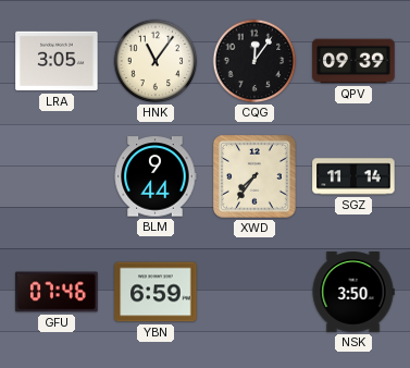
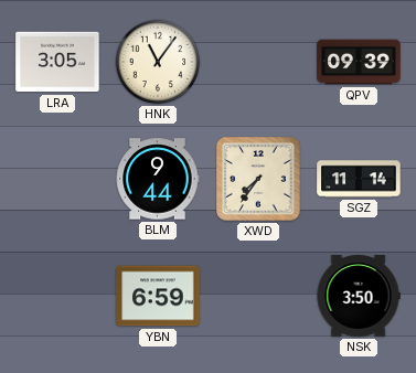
CQG: 12:06 -> none (254, 61)
GFU: 07:46 -> none (57, 292)
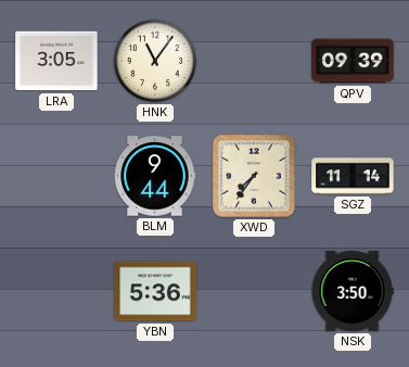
YBN: 6:59 -> 5:36 (155, 291)
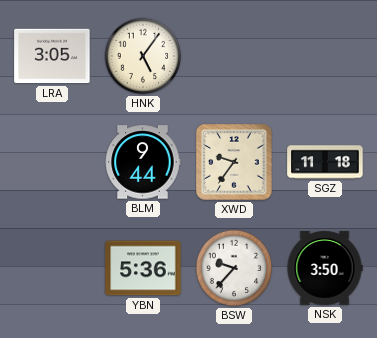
HNK: 11:06 -> 5:06 (143, 56)
QPV: 09:39 -> none (353, 61)
XWD: 7:36 -> 9:36 (235, 163)
SGZ: 11:14 -> 11:18 (325, 162)
BSW: none -> 9:37 (234, 268)
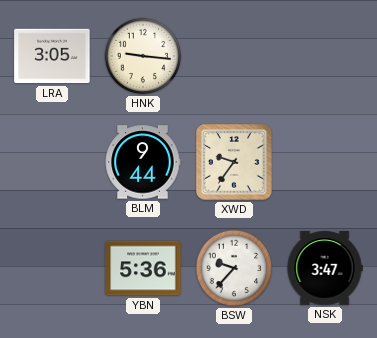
HNK: 5:06 -> 9:16 (143, 56)
SGZ: 11:18 -> none (325, 162)
NSK: 3:50 -> 3:47 (325, 268)
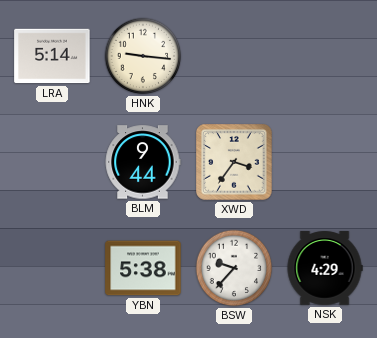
LRA: 3:05 -> 5:14 (52, 56)
XWD: 9:36 -> 3:36 (235, 163)
YBN: 5:36 -> 5:38 (143, 268)
NSK: 3:47 -> 4:29 (325, 268)
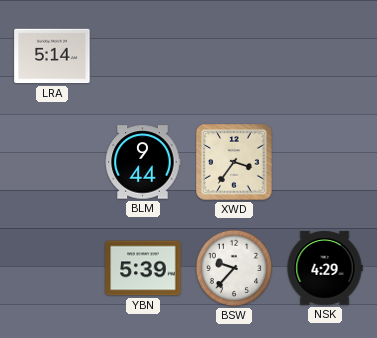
HNK: 9:16 -> none (143, 56)
YBN: 5:38 -> 5:39 (143, 268)
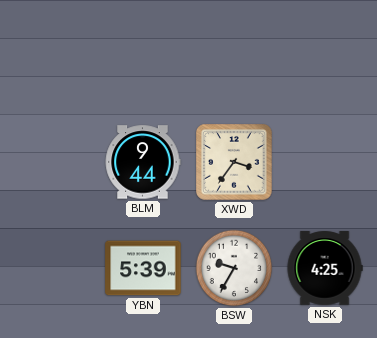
LRA: 5:14 -> none (52, 56)
BSW: 9:37 -> 9:35 (234, 268)
NSK: 4:29 -> 4:25 (325, 268)
